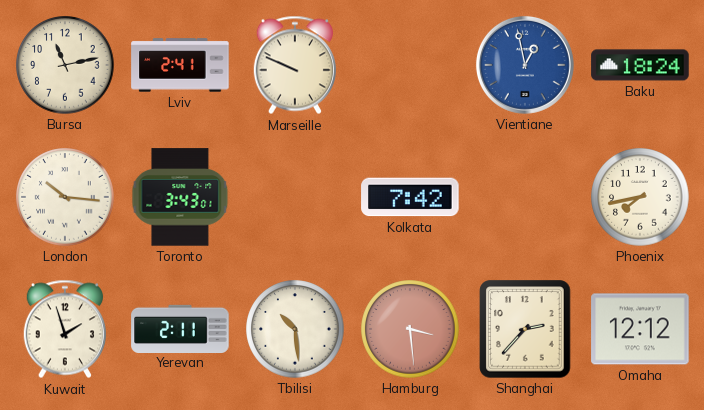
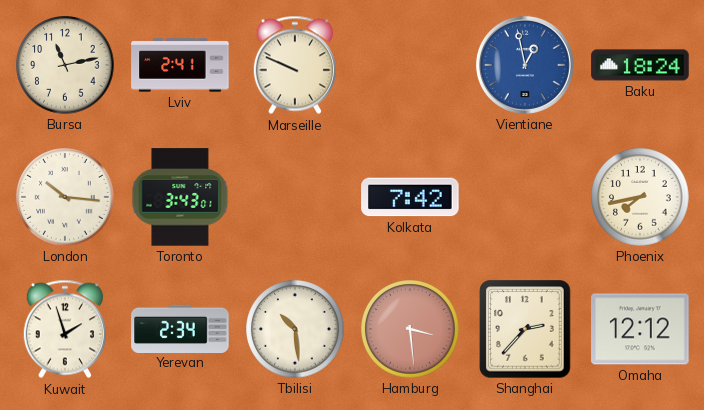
Yerevan: 2:11 -> 2:34 (180, 328)
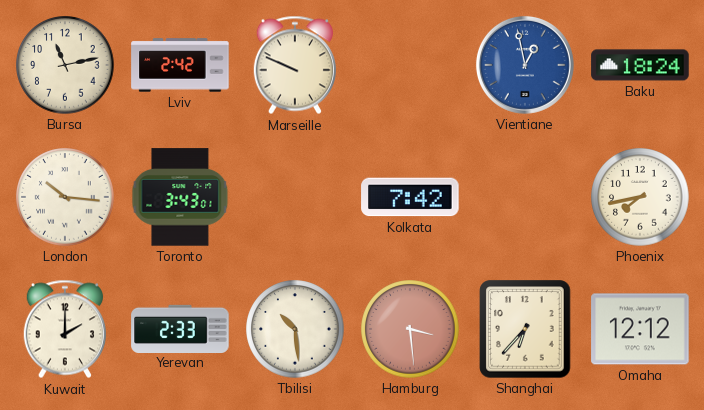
Lviv: 2:41 -> 2:42 (180, 65)
Kuwait: 1:57 -> 2:00 (64, 329)
Yerevan: 2:34 -> 2:33 (180, 328)
Shanghai: 2:37 -> 6:37 (525, 329)
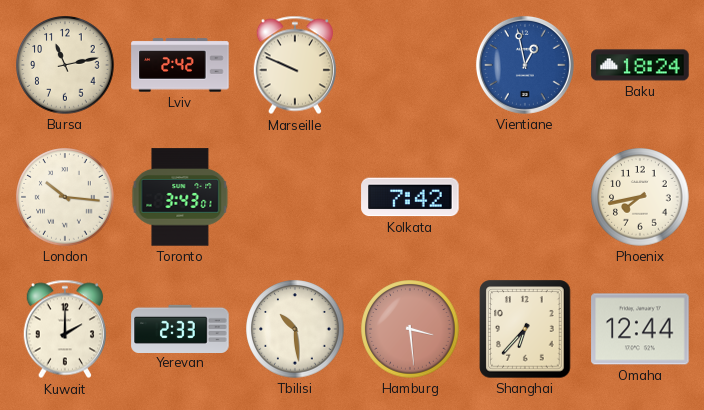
Omaha: 12:12 -> 12:44 (640, 329)
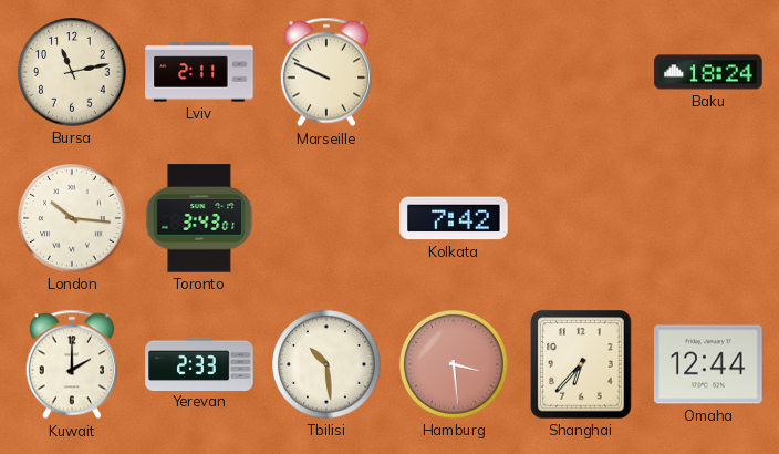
Lviv: 2:42 -> 2:11 (199, 72)
Vientiane: 12:58 -> none (525, 65)
Phoenix: 7:43 -> none (640, 197)
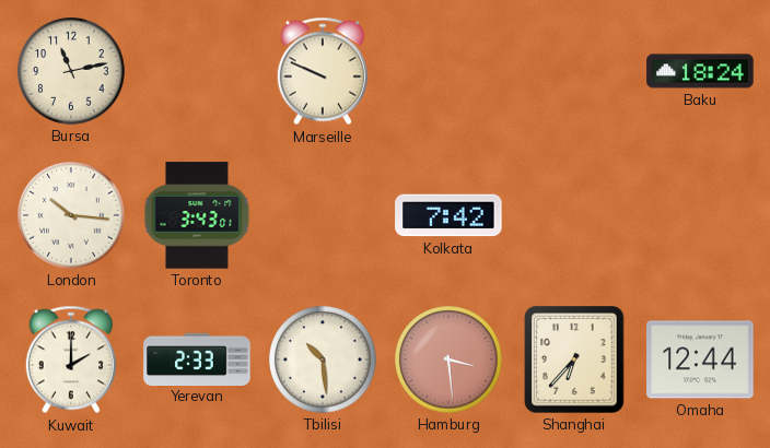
Lviv: 2:11 -> none (199, 72)
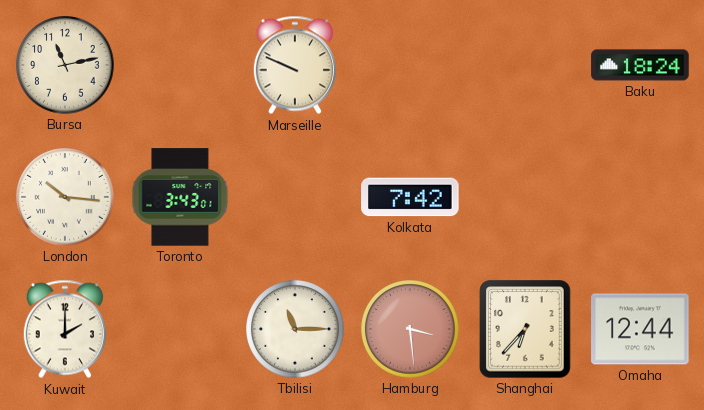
Yerevan: 2:33 -> none (197, 358)
Tbilisi: 10:29 -> 11:15 (295, 329)
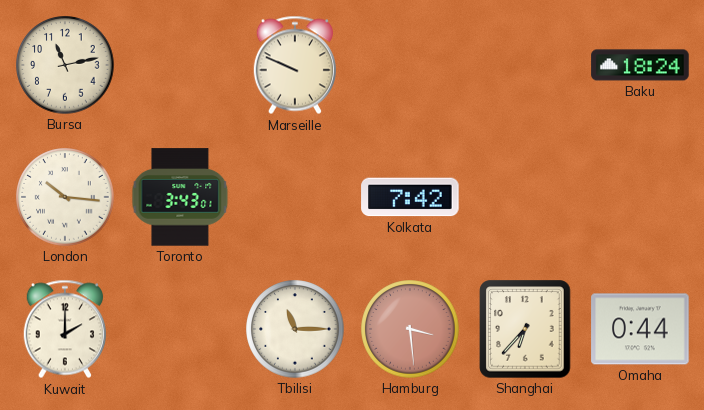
Omaha: 12:44 -> 0:44 (640, 329)
